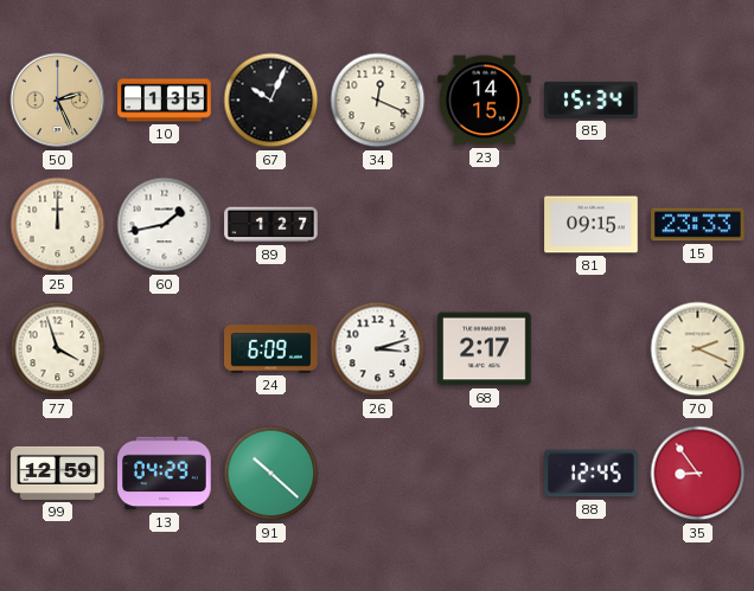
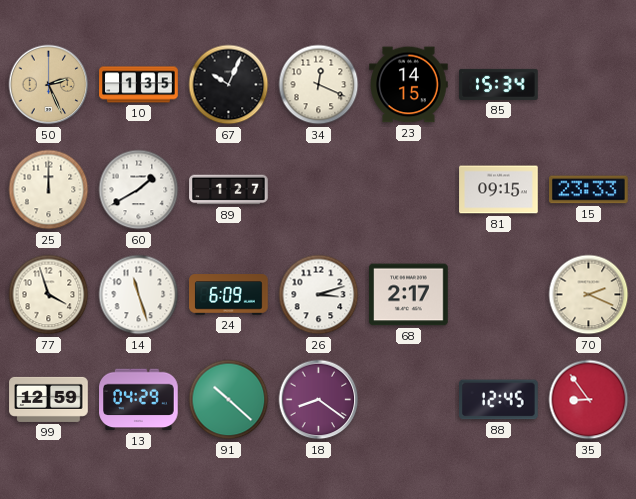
60: 1:43 -> 1:40 (139, 190)
14: none -> 11:27 (139, 295)
18: none -> 8:21 (319, 400)
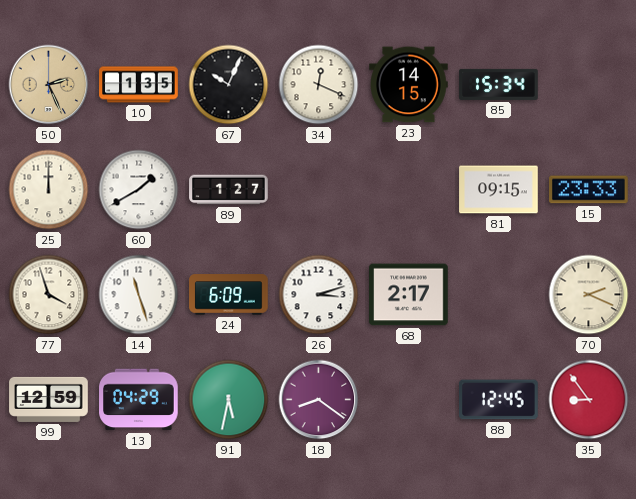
91: 10:22 -> 5:32 (229, 400)
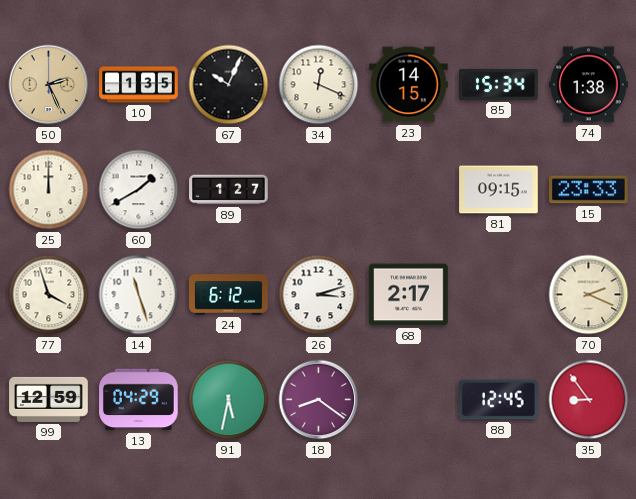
74: none -> 1:38 (589, 85)
24: 6:09 -> 6:12 (229, 295)
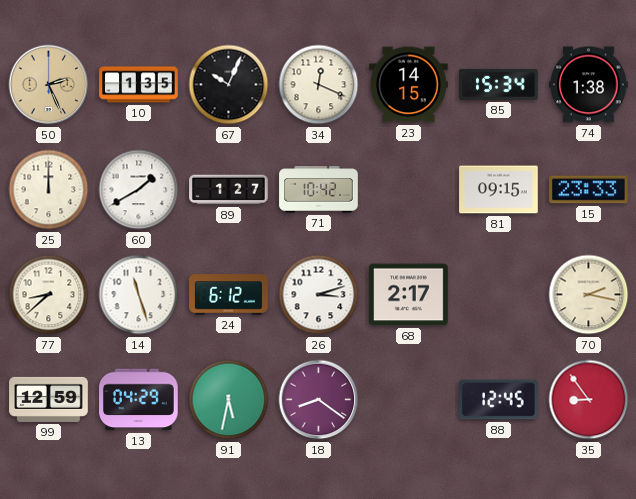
71: none -> 10:42 (319, 190)
77: 3:57 -> 8:38 (49, 295)
70: 2:19 -> 2:17 (589, 295)
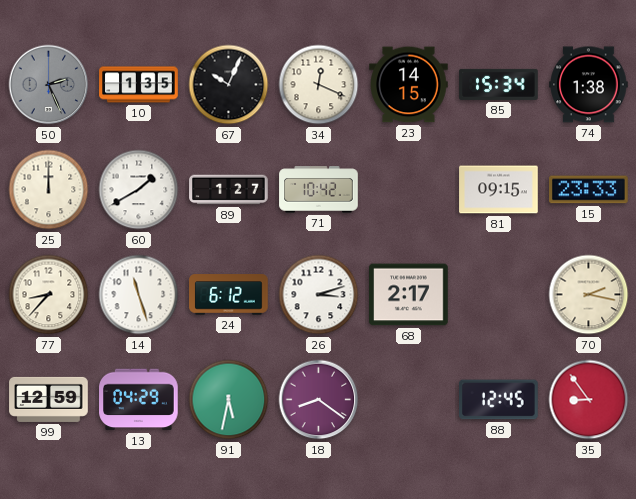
50 dial: champagne -> grey (49, 85)
77: 8:38 -> 8:37 (49, 295)
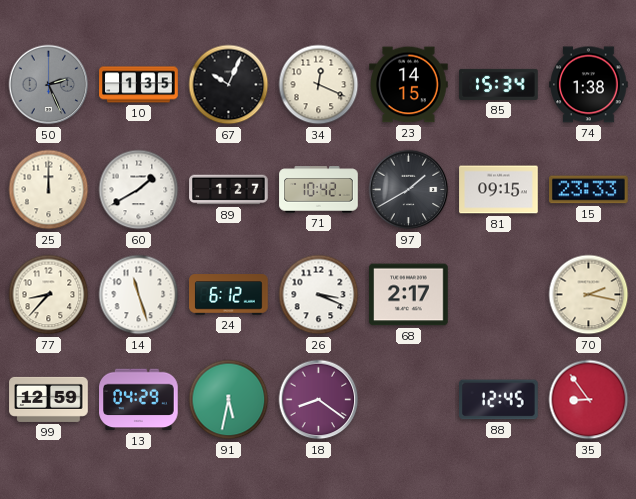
97: none -> 1:40 (409, 190)
26: 3:12 -> 3:19 (319, 295)
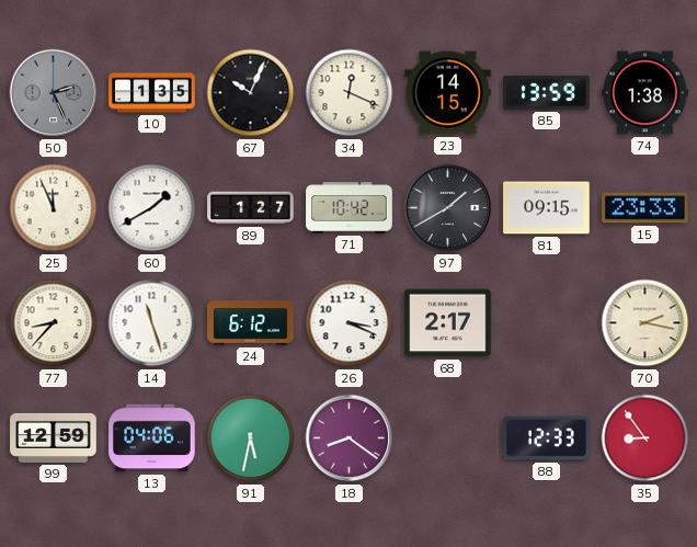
85: 15:34 -> 13:59 (547, 92)
25: 12:00 -> 11:56 (54, 208)
13: 04:29 -> 04:06 (152, 438)
88: 12:45 -> 12:33 (547, 438)
